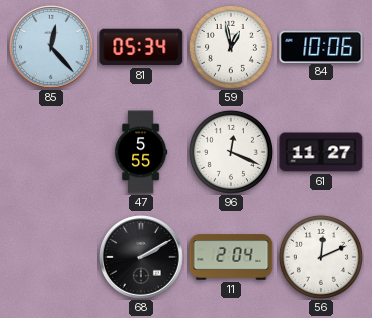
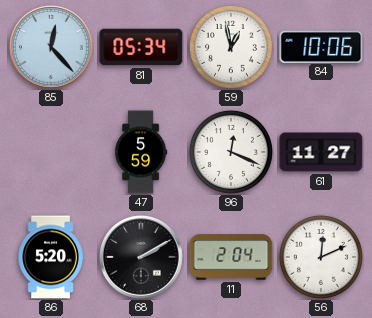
47: 5:55 -> 5:59 (141, 152)
86: none -> 5:20 (51, 257)
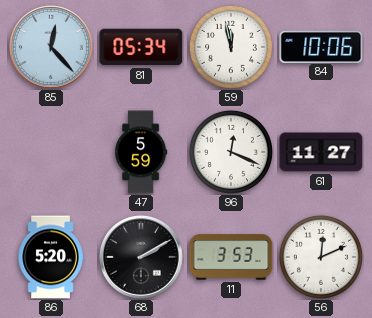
59: 12:58 -> 11:58 (231, 47)
11: 2:04 -> 3:53 (231, 257)
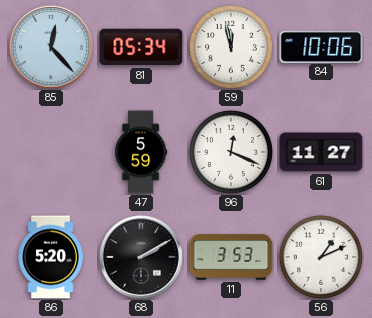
56: 12:11 -> 1:11 (321, 257)
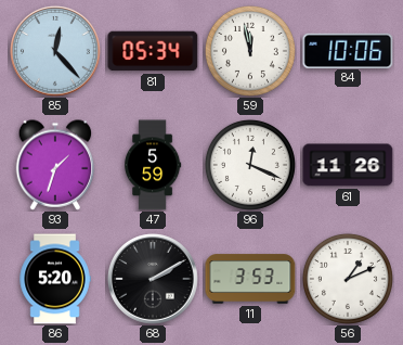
93: none -> 1:33 (55, 165)
61: 11:27 -> 11:26 (348, 165)
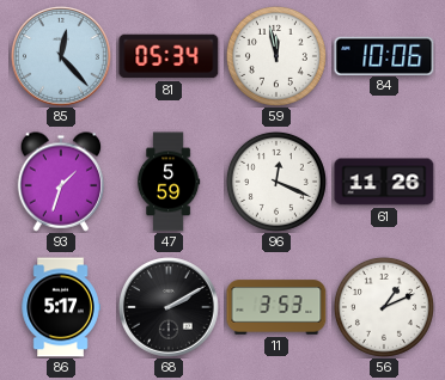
86: 5:20 -> 5:17 (61, 307)
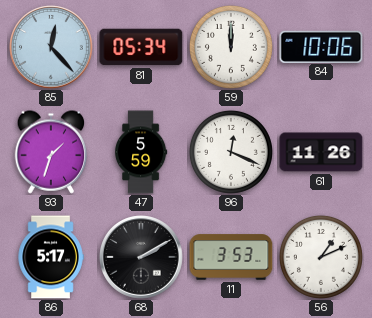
59: 11:58 -> 12:00 (231, 47)
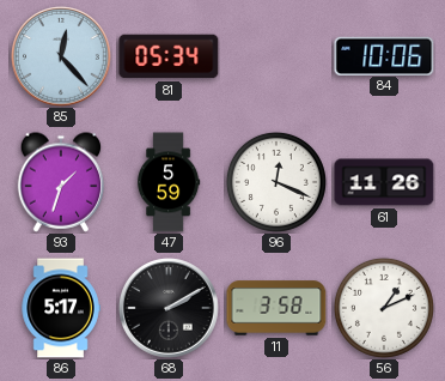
59: 12:00 -> none (231, 47)
11: 3:53 -> 3:58 (276, 308)
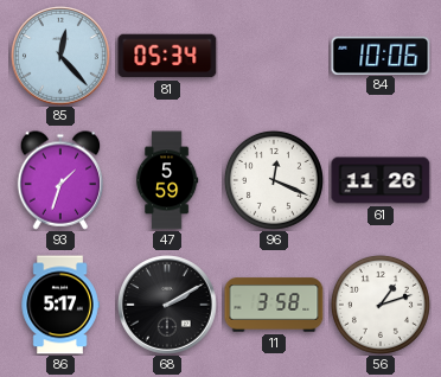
56: 1:11 -> 1:12 (381, 305)
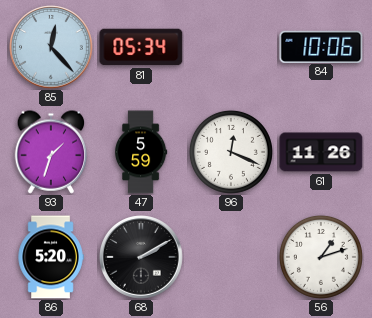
86: 5:17 -> 5:20 (51, 257)
11: 3:58 -> none (274, 305)
